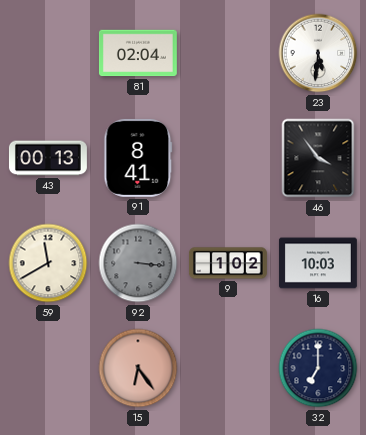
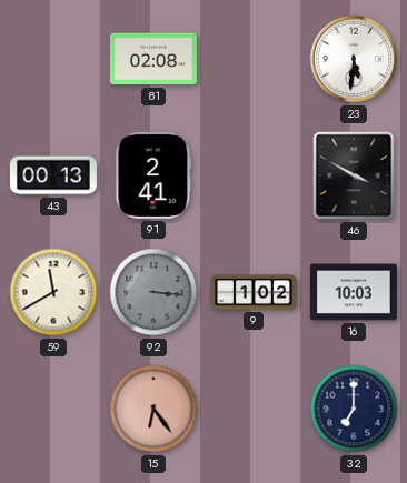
81: 02:04 -> 02:08 (153, 59)
91: 8:41 -> 2:41 (153, 175)
46: 3:54 -> 3:50 (354, 175)
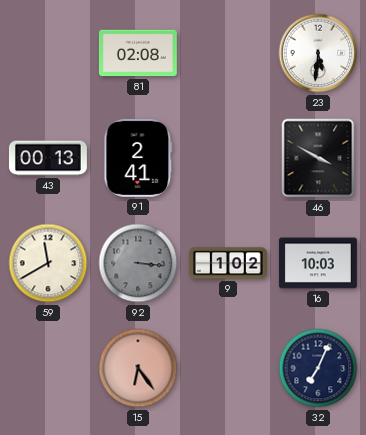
32: 7:00 -> 7:04 (318, 368)
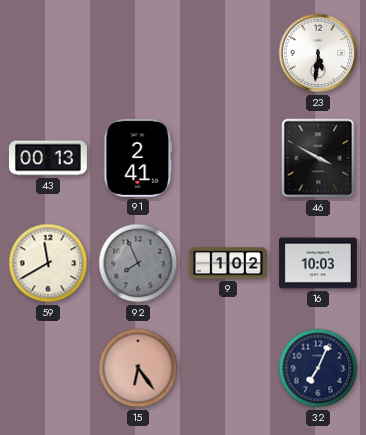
81: 02:08 -> none (138, 53)
92: 3:16 -> 7:56 (138, 263)
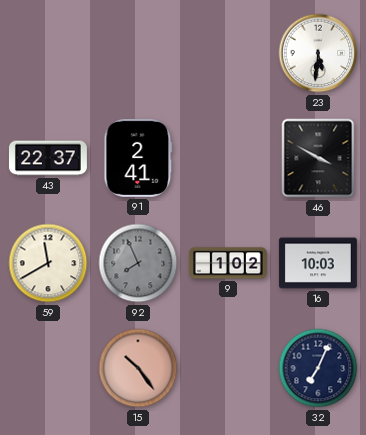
43: 00:13 -> 22:37 (48, 158)
15: 6:24 -> 10:24 (138, 368)
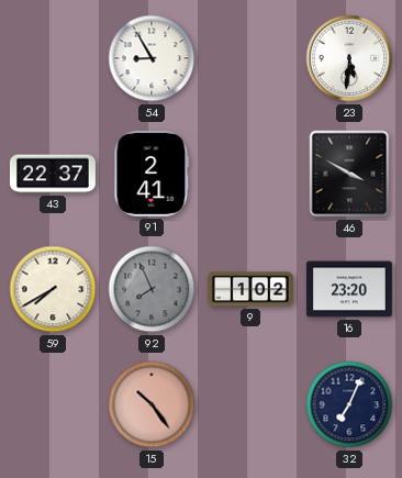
54: none -> 8:55 (152, 58)
59: 11:40 -> 7:40 (53, 289)
16: 10:03 -> 23:20 (349, 289)
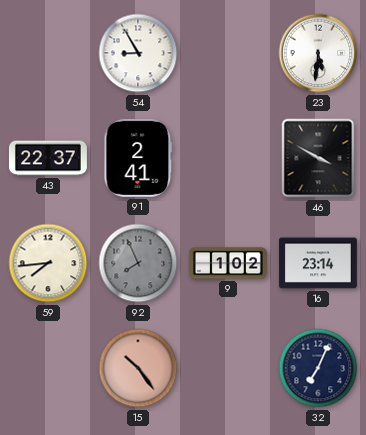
59: 7:40 -> 7:44 (48, 263)
16: 23:20 -> 23:14 (318, 263)
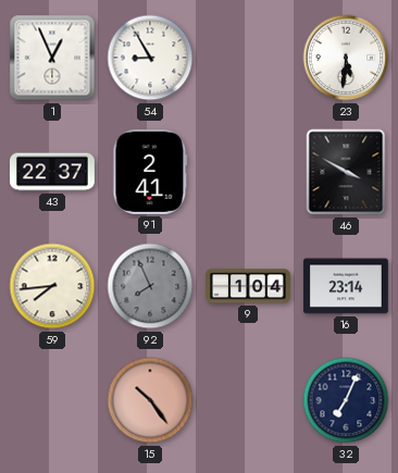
1: none -> 12:56 (52, 58)
9: 1:02 -> 1:04 (248, 286)
